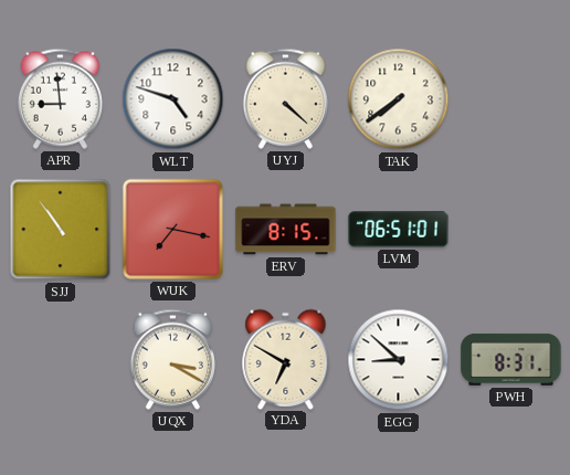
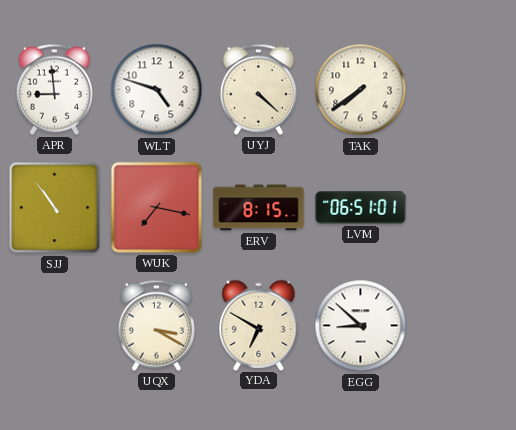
PWH: 8:31 -> none (511, 359)
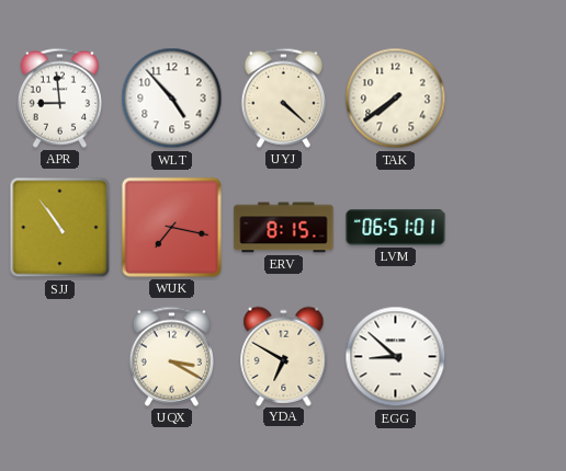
WLT: 4:48 -> 4:53 (172, 99)
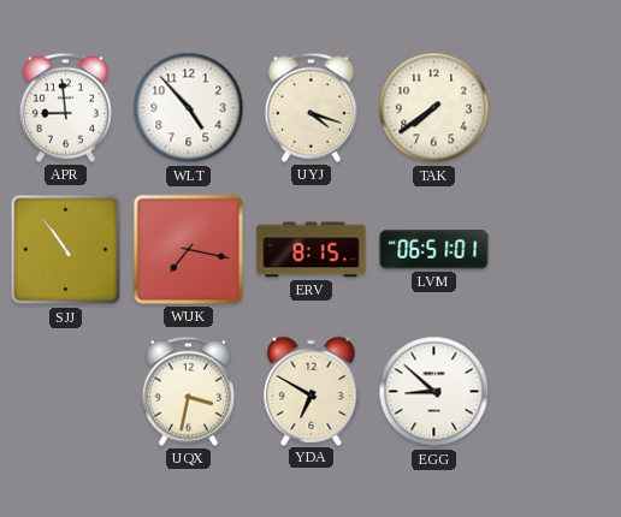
UYJ: 4:22 -> 4:18 (310, 107)
UQX: 3:20 -> 3:32 (188, 391)
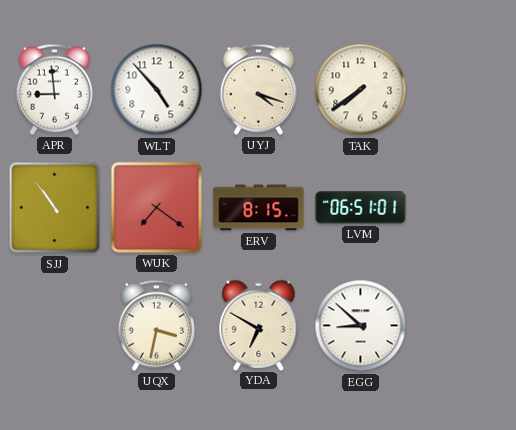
WUK: 7:17 -> 7:21 (156, 207)
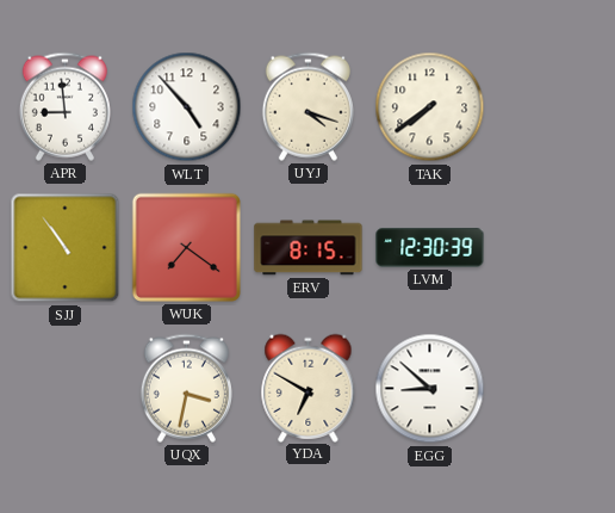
LVM: 06:51 -> 12:30 (430, 248)
